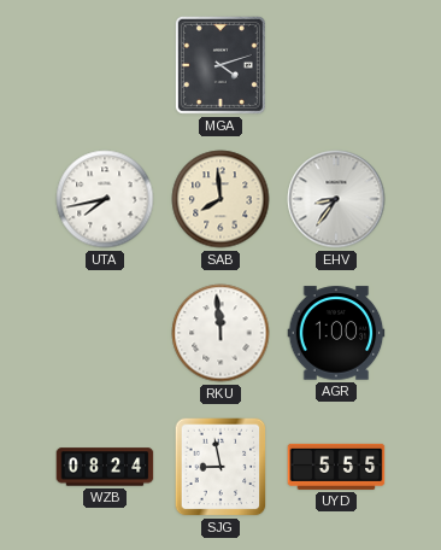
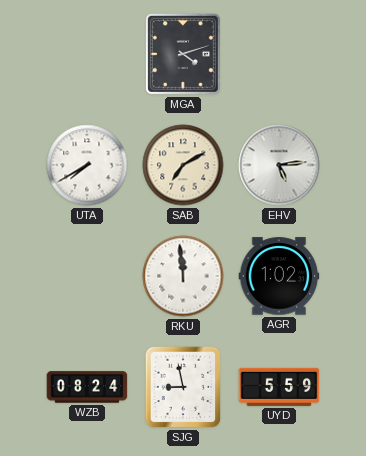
UTA: 7:43 -> 7:40 (87, 165)
SAB: 7:59 -> 7:10 (183, 165)
EHV: 8:36 -> 5:14 (279, 165)
AGR: 1:00 -> 1:02 (279, 276)
UYD: 5:55 -> 5:59 (279, 387)
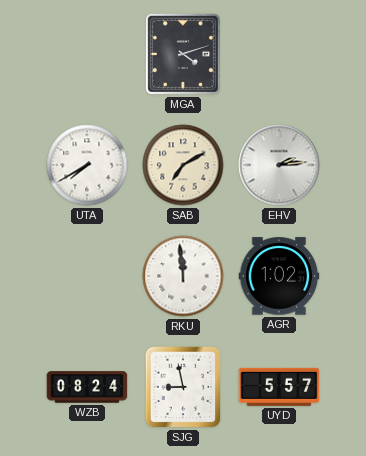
EHV: 5:14 -> 2:14 (279, 165)
UYD: 5:59 -> 5:57 (279, 387)
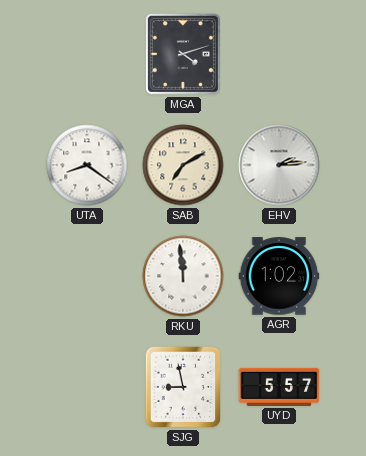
UTA: 7:40 -> 8:21 (87, 165)
WZB: 08:24 -> none (87, 387)
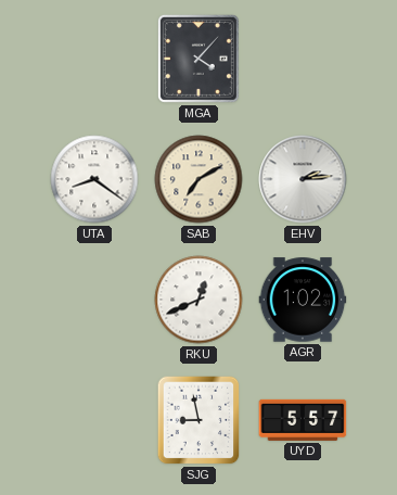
MGA: 4:12 -> 4:07 (198, 59)
RKU: 11:59 -> 12:41 (198, 300)
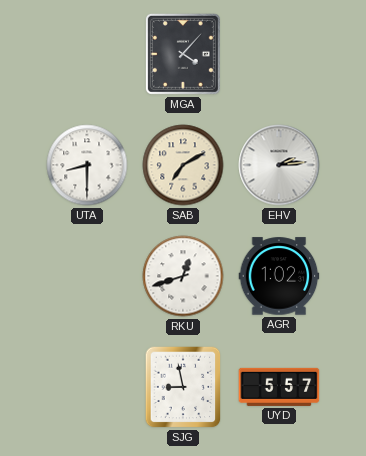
UTA: 8:21 -> 8:30 (87, 165)
RKU: 12:41 -> 12:42 (183, 276)
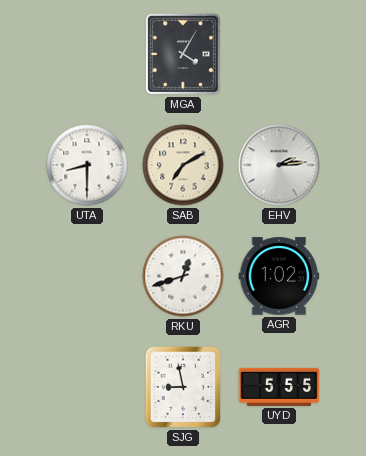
MGA: 4:07 -> 4:05 (183, 54)
UYD: 5:57 -> 5:55 (279, 387)
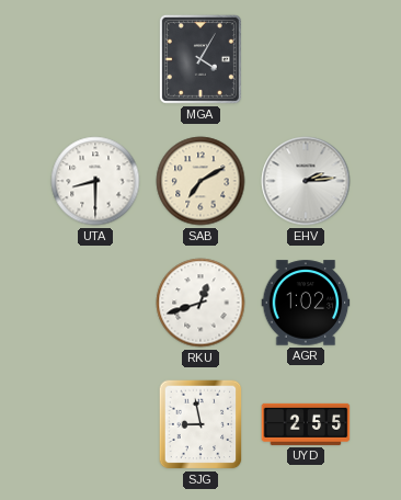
UYD: 5:55 -> 2:55 (306, 424)
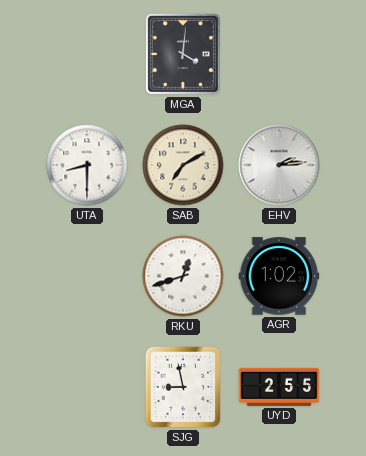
MGA: 4:05 -> 4:01 (183, 54)
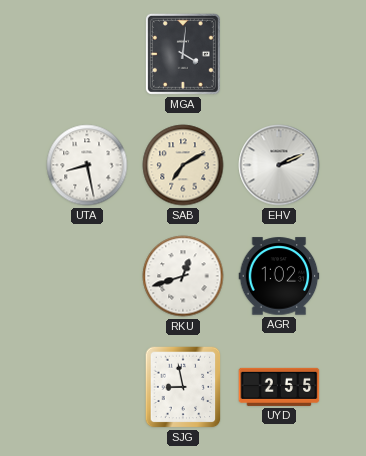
UTA: 8:30 -> 8:28 (87, 165)
EHV: 2:14 -> 2:11 (279, 165)
